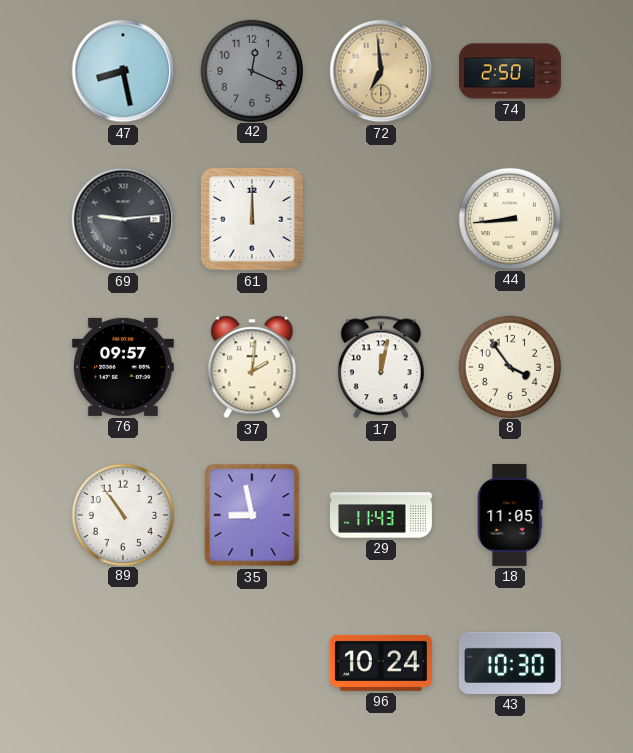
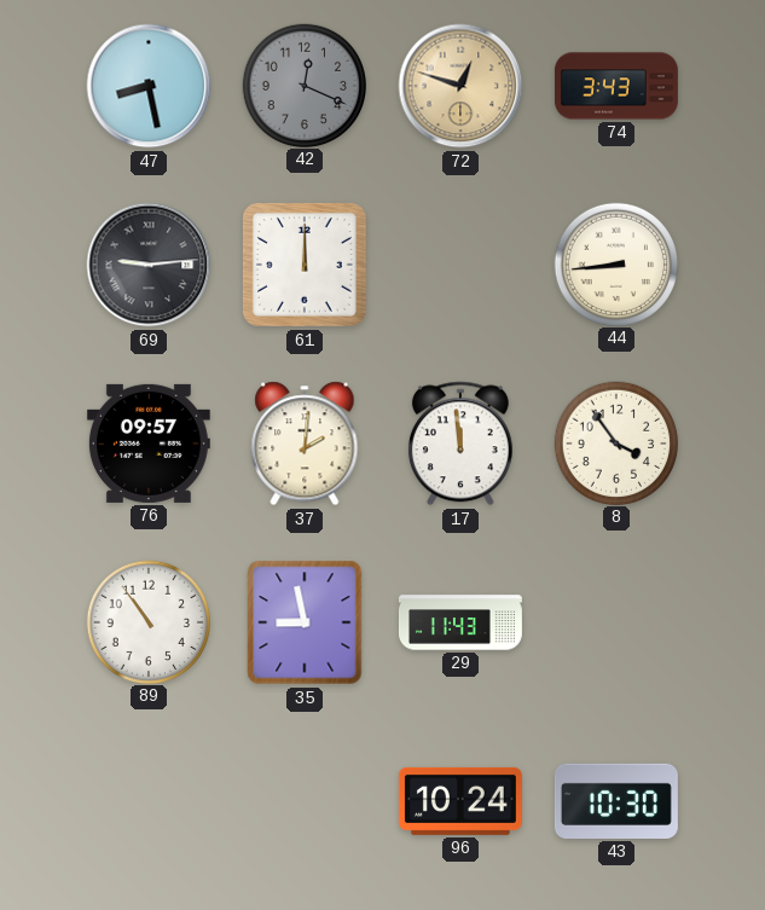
72: 6:59 -> 12:48 (460, 86)
74: 2:50 -> 3:43 (616, 86)
17: 12:02 -> 11:59 (460, 444)
18: 11:05 -> none (510, 515)
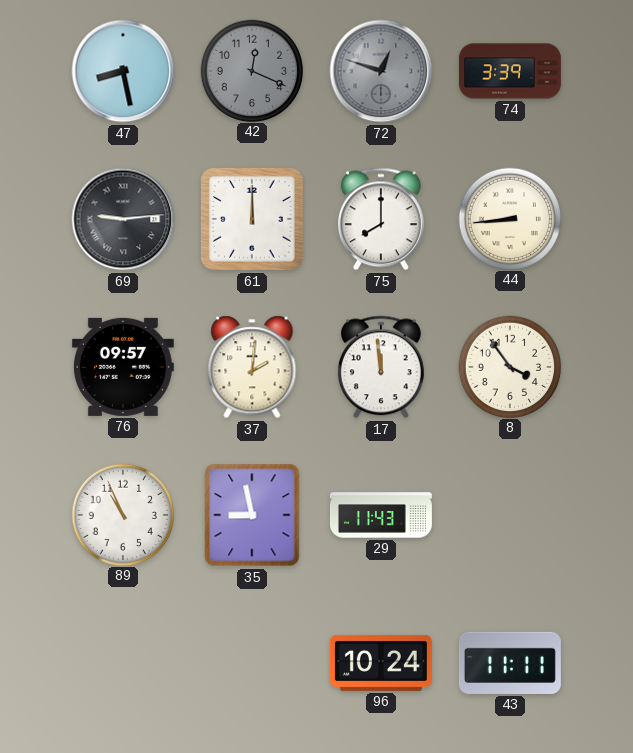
72 dial: champagne -> grey (381, 71)
74: 3:43 -> 3:39 (510, 71)
75: none -> 8:00 (381, 219)
89: 10:54 -> 10:56 (122, 514)
43: 10:30 -> 11:11 (510, 663)
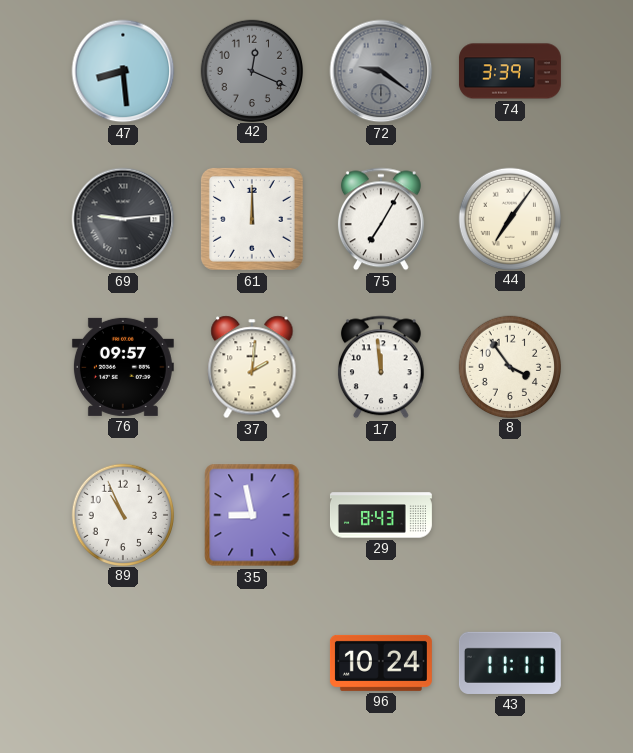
47: 8:28 -> 8:29 (123, 71)
72: 12:48 -> 9:21 (381, 71)
75: 8:00 -> 7:05 (381, 219)
44: 8:44 -> 7:06 (509, 218)
29: 11:43 -> 8:43 (381, 515)
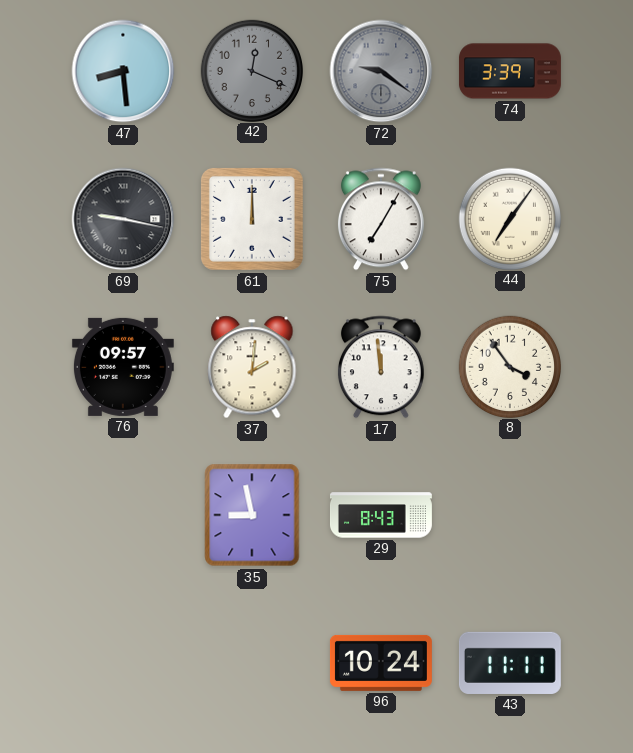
69: 9:14 -> 9:17 (123, 219)
89: 10:56 -> none (122, 514)
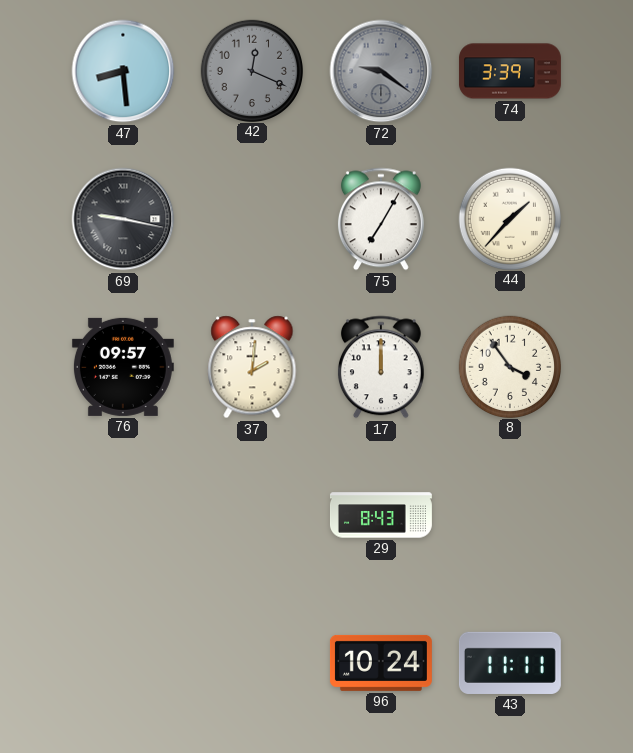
61: 12:00 -> none (252, 219)
44: 7:06 -> 1:37 (509, 218)
17: 11:59 -> 12:00 (381, 367)
35: 8:58 -> none (252, 515)
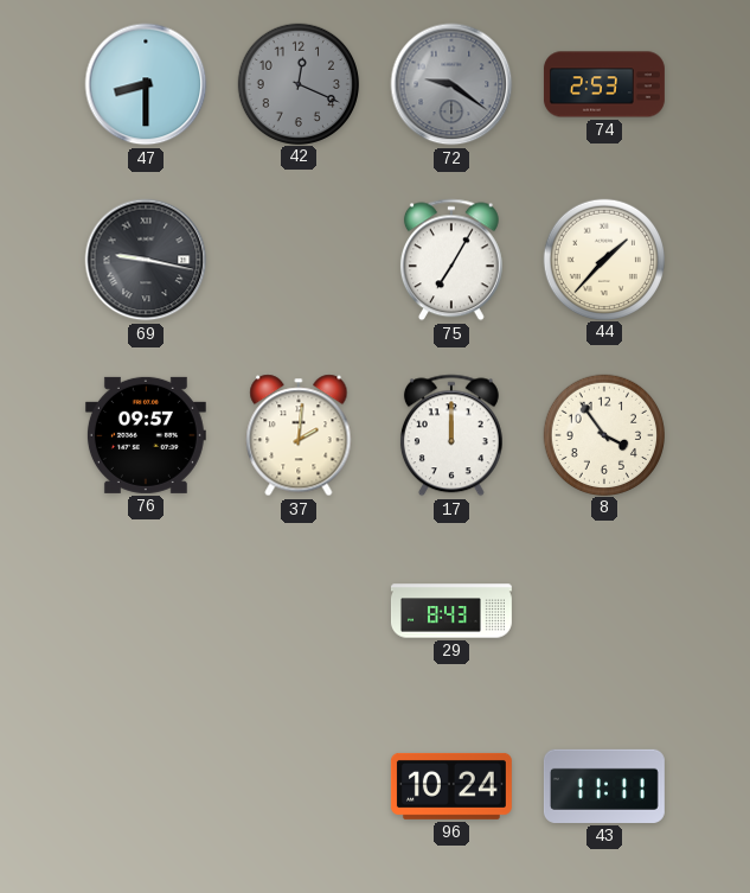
47: 8:29 -> 8:30 (146, 84)
74: 3:39 -> 2:53 (604, 84)
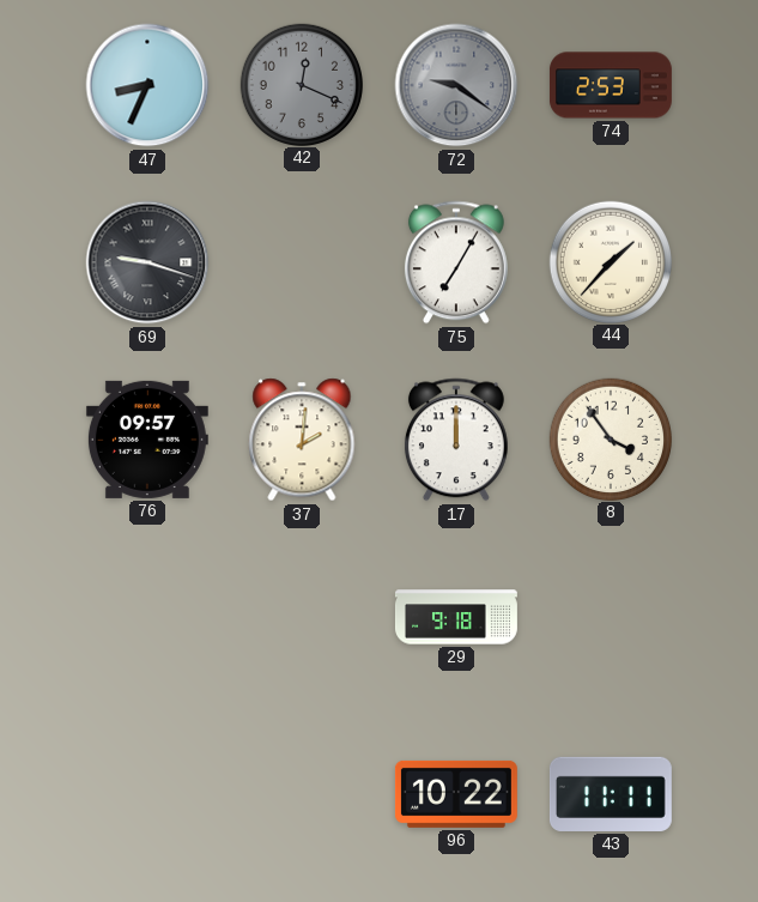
47: 8:30 -> 8:34 (147, 85)
69: 9:17 -> 9:18 (147, 262)
29: 8:43 -> 9:18 (456, 617)
96: 10:24 -> 10:22 (456, 794)
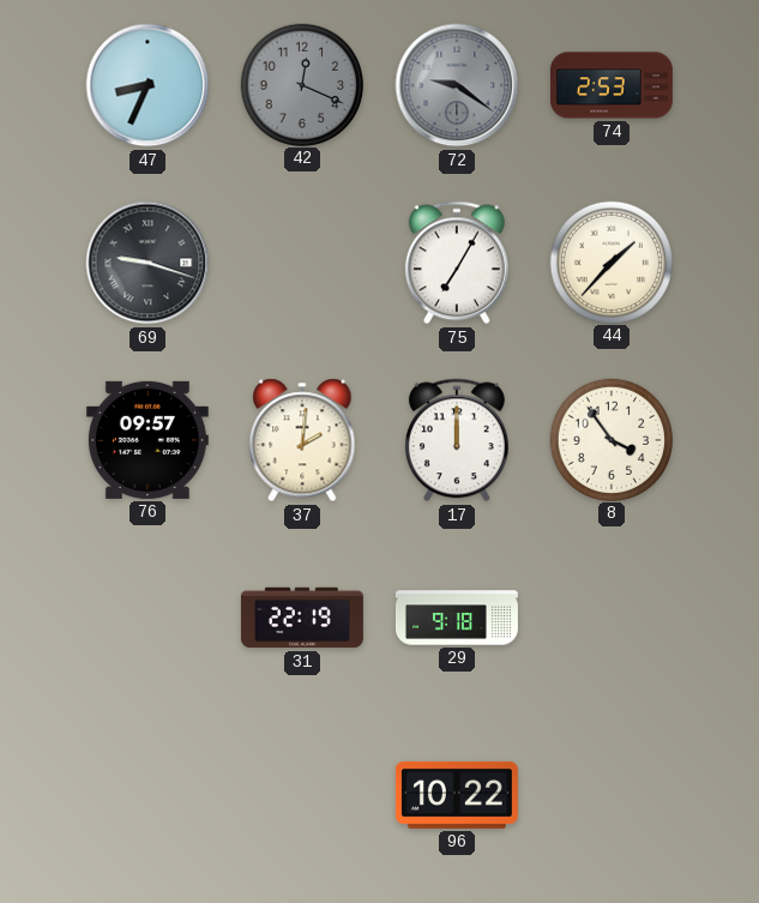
31: none -> 22:19 (302, 618)
43: 11:11 -> none (611, 794)
